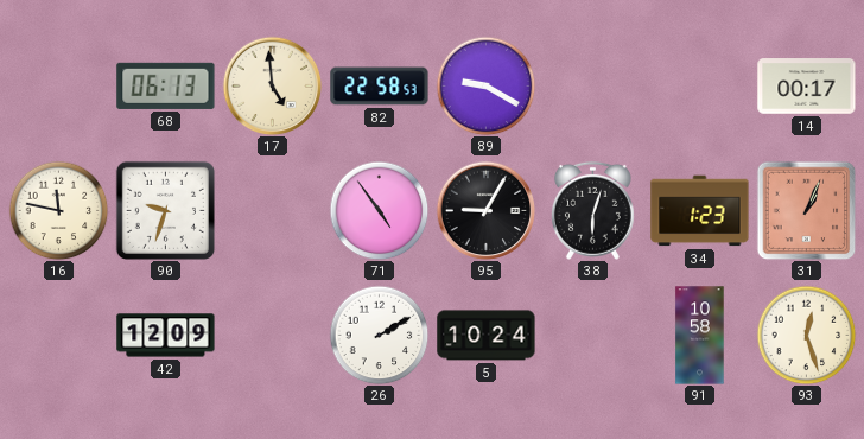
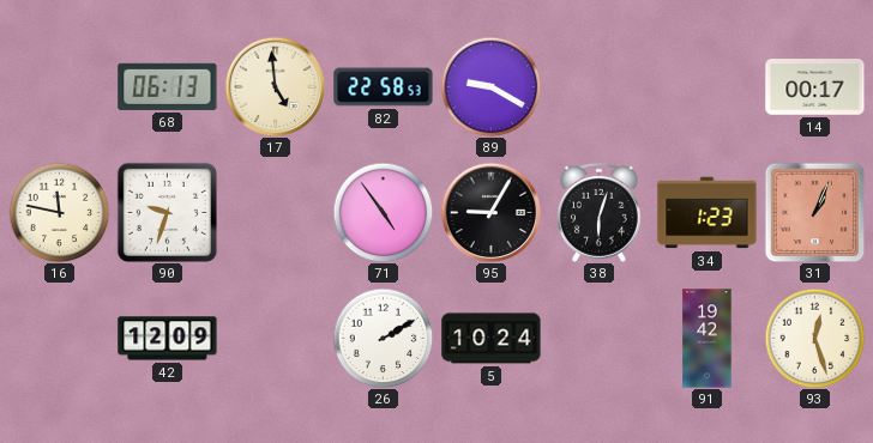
91: 10:58 -> 19:42 (708, 339)
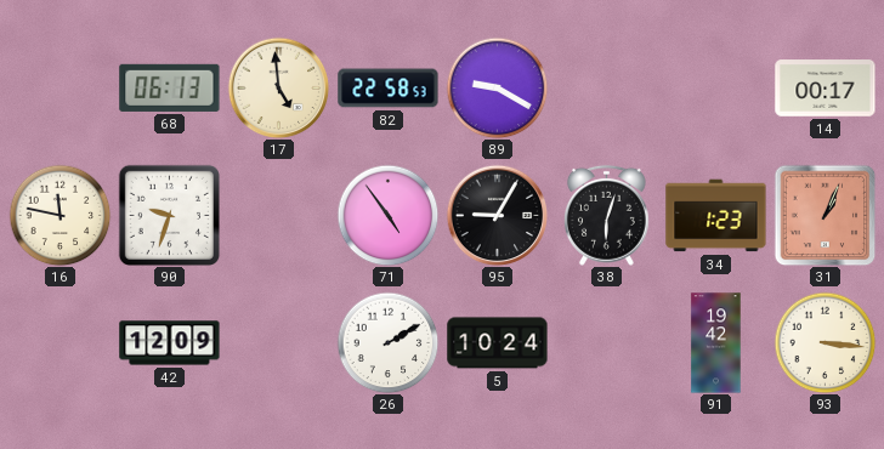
93: 12:27 -> 3:16 (824, 342)
